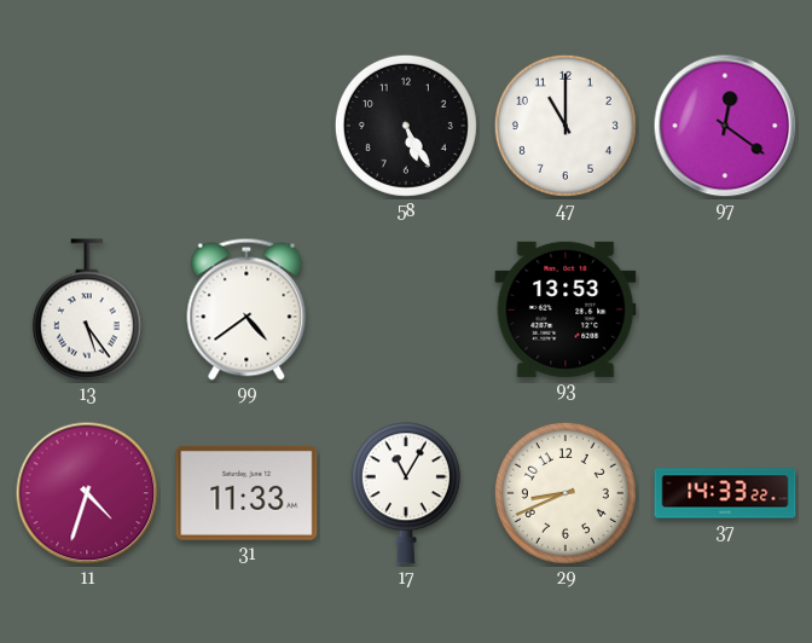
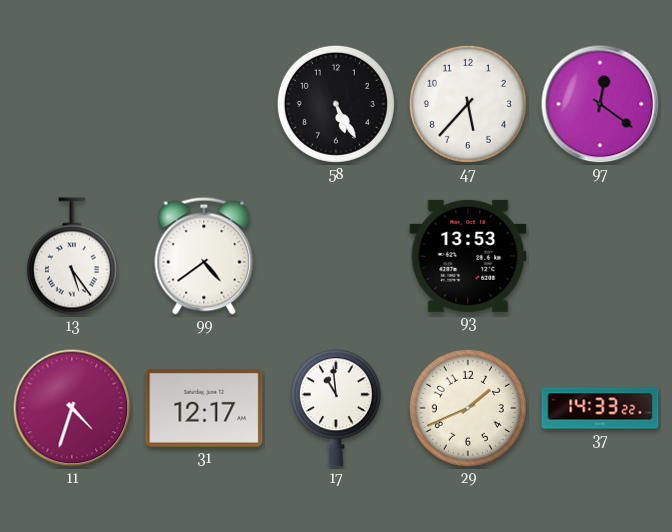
47: 11:00 -> 5:37 (468, 104)
31: 11:33 -> 12:17 (204, 408)
17: 11:05 -> 10:59 (336, 408)
29: 8:41 -> 1:41 (468, 408)
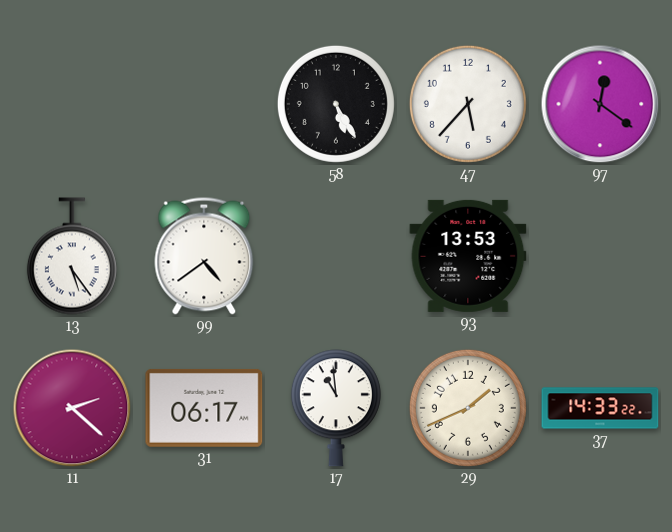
11: 4:33 -> 2:22 (72, 408)
31: 12:17 -> 06:17 (204, 408)
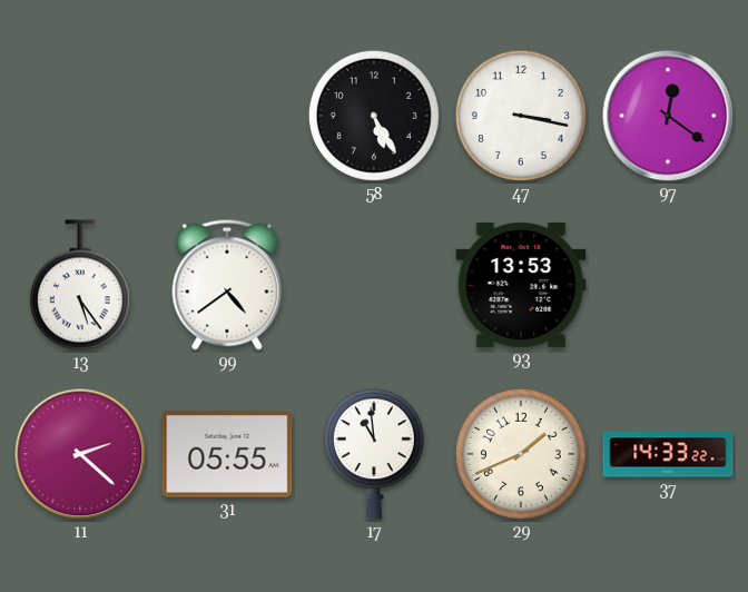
47: 5:37 -> 3:17 (521, 116)
31: 06:17 -> 05:55 (227, 454)
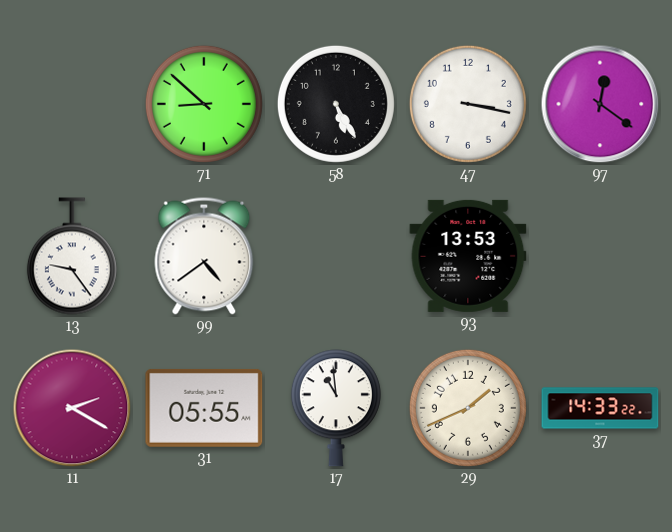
71: none -> 8:52 (204, 104)
13: 5:24 -> 9:24 (72, 256)
11: 2:22 -> 2:20 (72, 408)
